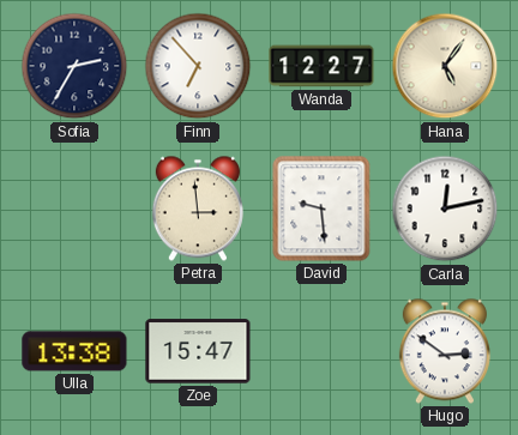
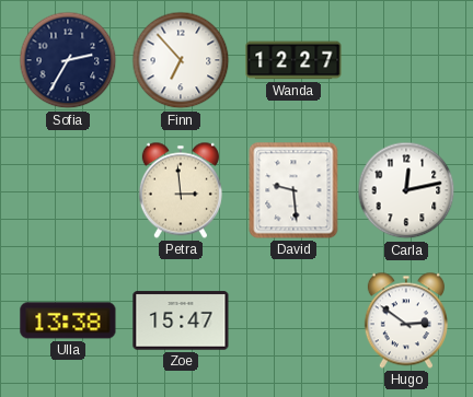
Hana: 5:06 -> none (445, 66)
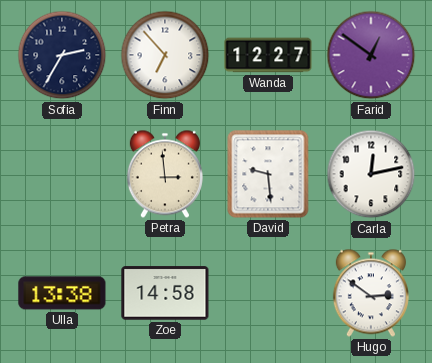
Farid: none -> 12:51 (371, 55)
Zoe: 15:47 -> 14:58 (165, 293)
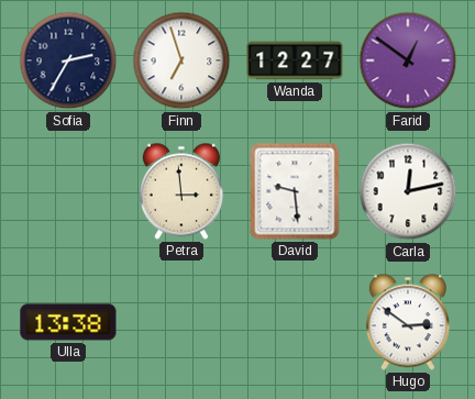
Finn: 6:53 -> 6:57 (181, 60)
Zoe: 14:58 -> none (165, 293)
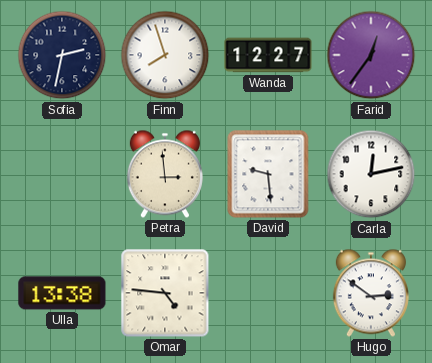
Sofia: 2:35 -> 2:32 (62, 55)
Finn: 6:57 -> 7:57 (165, 55)
Farid: 12:51 -> 12:36 (371, 55)
Omar: none -> 4:46 (165, 293)
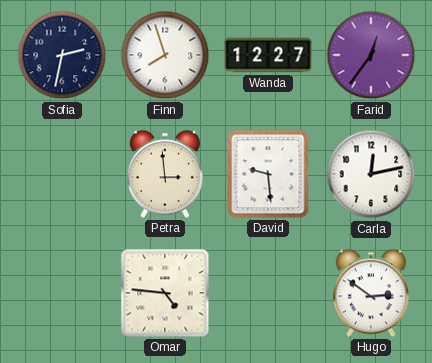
Ulla: 13:38 -> none (62, 293)
